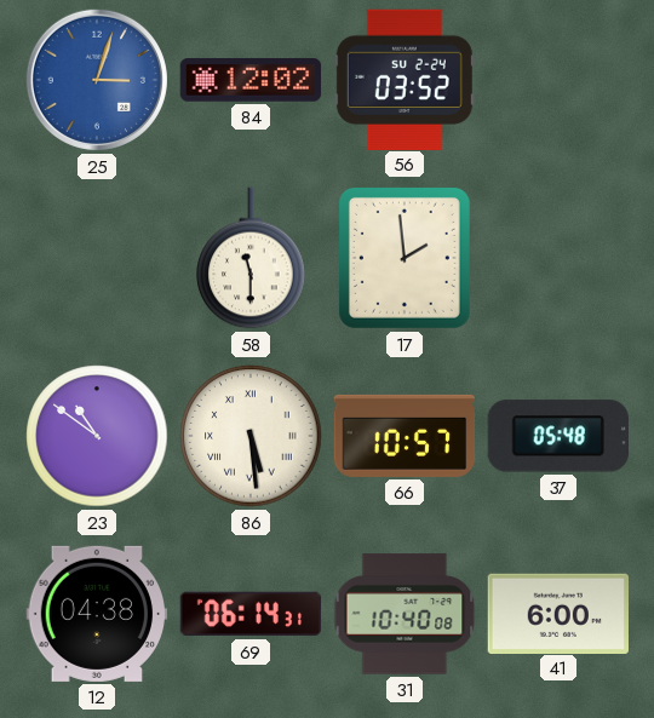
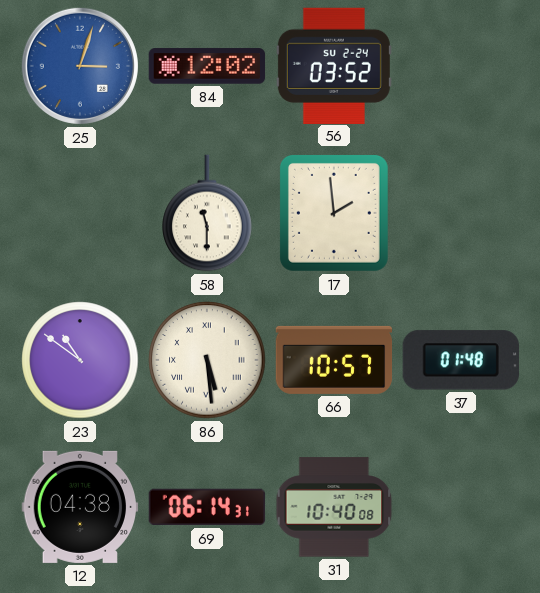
37: 05:48 -> 01:48 (461, 360)
41: 6:00 -> none (557, 613)
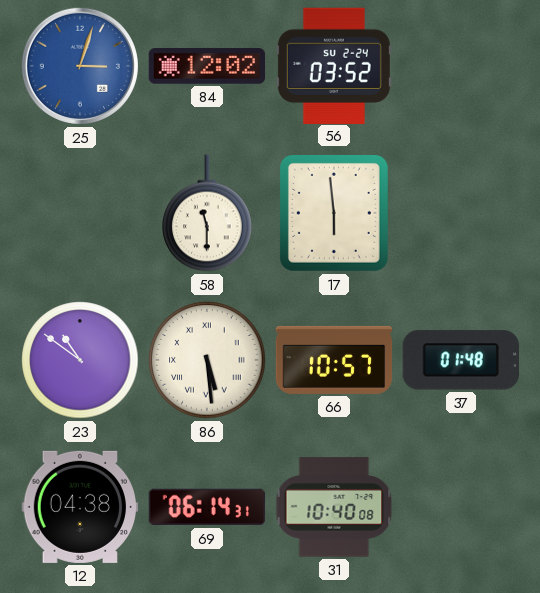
17: 1:59 -> 5:59 (334, 213)
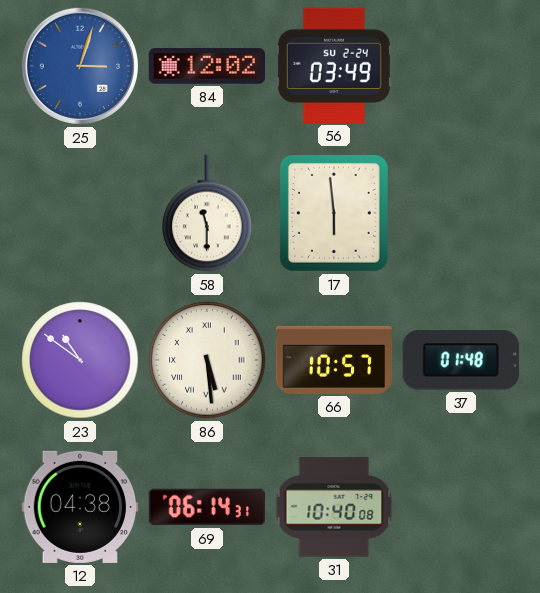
56: 03:52 -> 03:49 (334, 65)
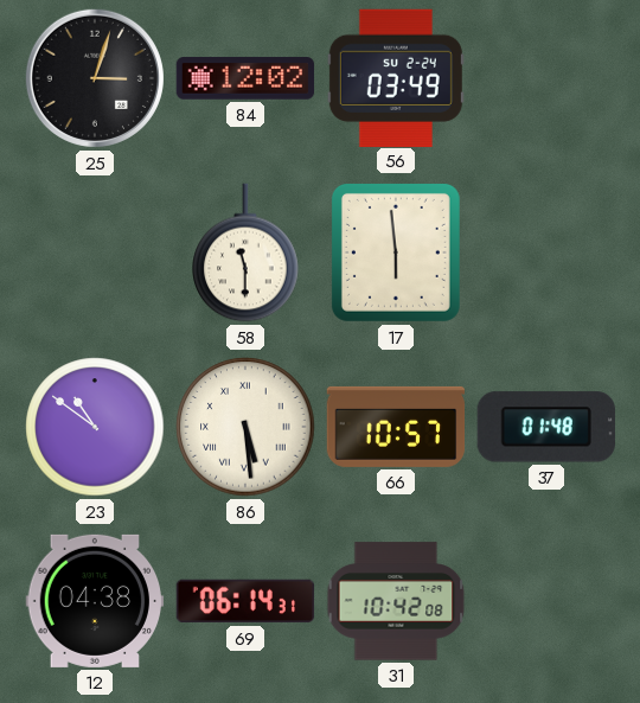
25 dial: blue -> black (95, 78)
31: 10:40 -> 10:42 (396, 601)
